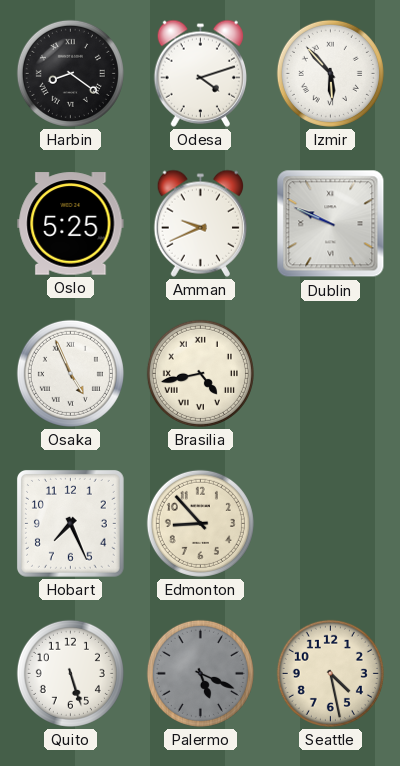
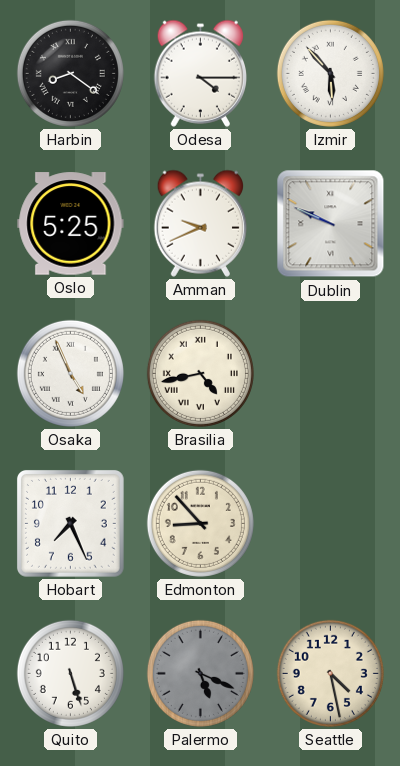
Odesa: 4:12 -> 4:15 (200, 73)
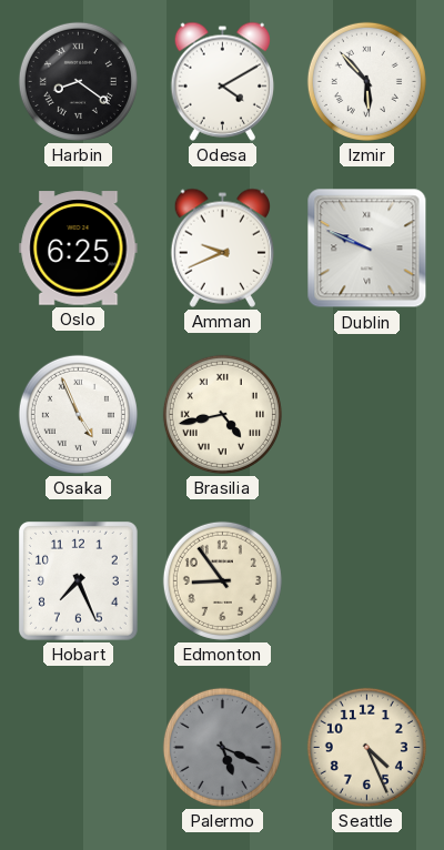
Odesa: 4:15 -> 4:10 (222, 81)
Oslo: 5:25 -> 6:25 (79, 249)
Edmonton: 8:53 -> 8:54 (222, 580)
Quito: 5:27 -> none (70, 673)
Seattle: 4:28 -> 4:26 (366, 747)
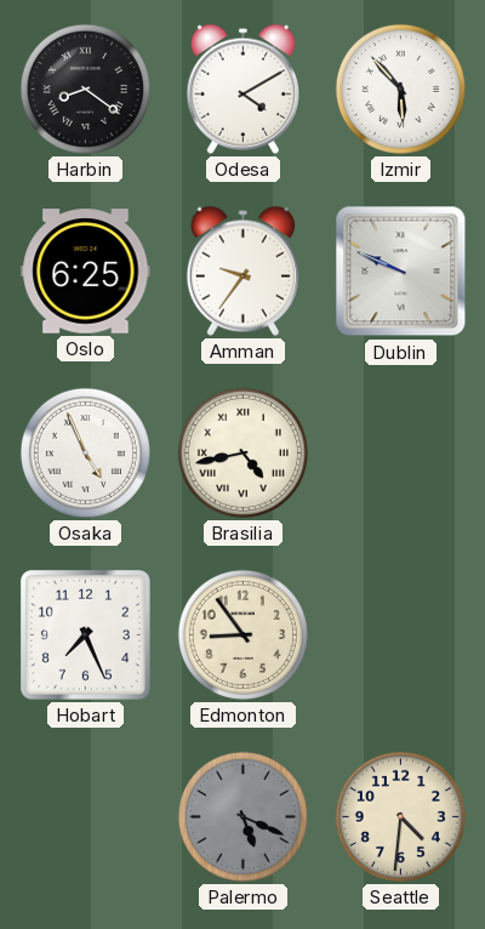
Amman: 9:41 -> 9:36 (242, 270)
Seattle: 4:26 -> 4:31 (400, 816)
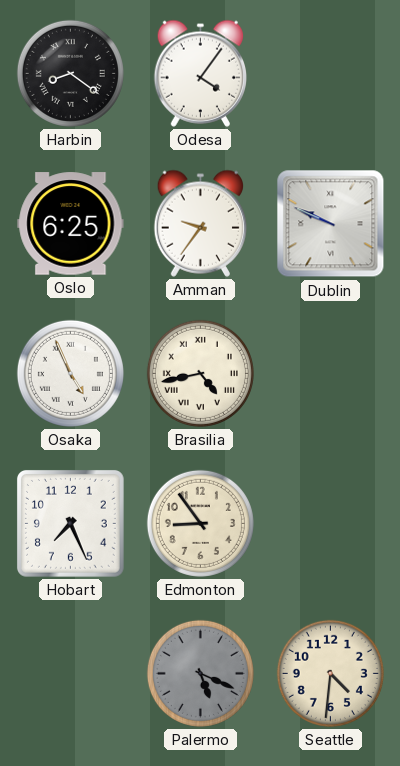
Odesa: 4:10 -> 4:06 (200, 73)
Izmir: 5:53 -> none (400, 89)
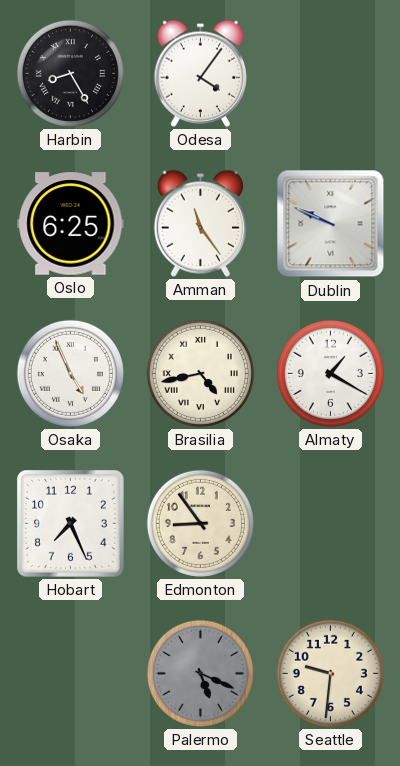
Harbin: 8:21 -> 8:25 (70, 73)
Amman: 9:36 -> 11:24 (200, 223)
Almaty: none -> 1:20 (330, 373)
Seattle: 4:31 -> 9:31 (330, 673)
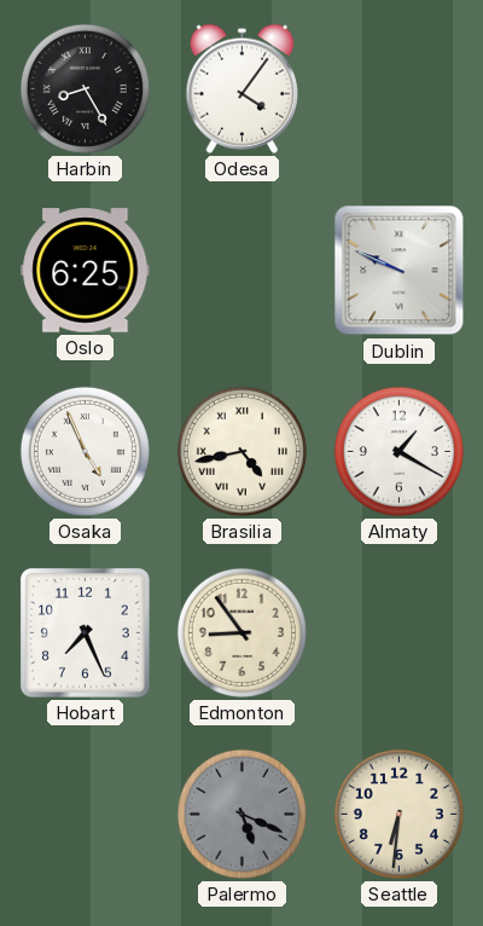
Amman: 11:24 -> none (200, 223)
Seattle: 9:31 -> 6:31 (398, 814)
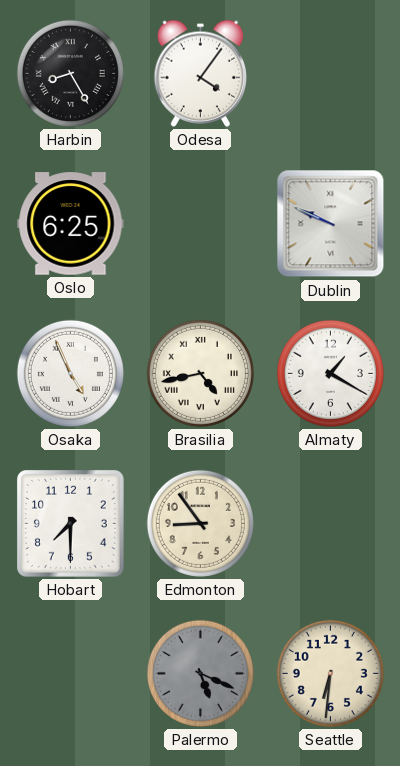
Hobart: 7:26 -> 7:30 (70, 523)
